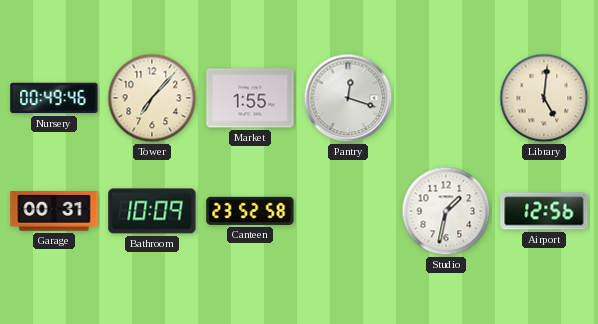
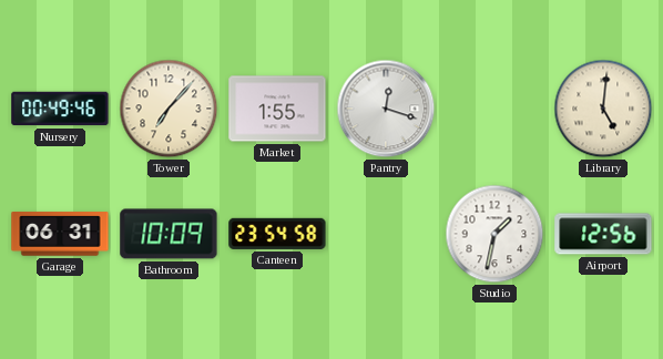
Garage: 00:31 -> 06:31 (60, 234)
Canteen: 23:52 -> 23:54 (277, 234)
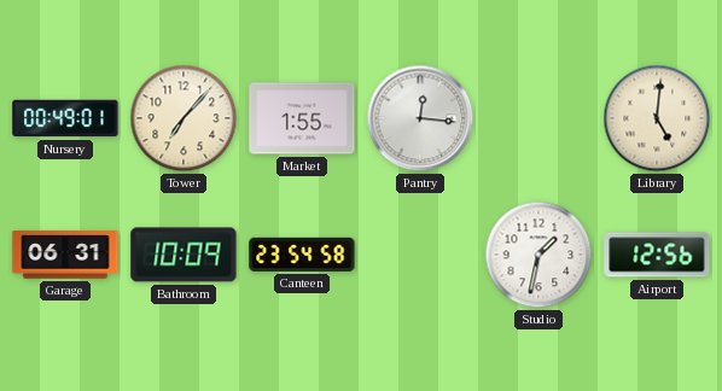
Nursery: 00:49:46 -> 00:49:01 (65, 118)
Pantry: 12:18 -> 12:16 (420, 118)
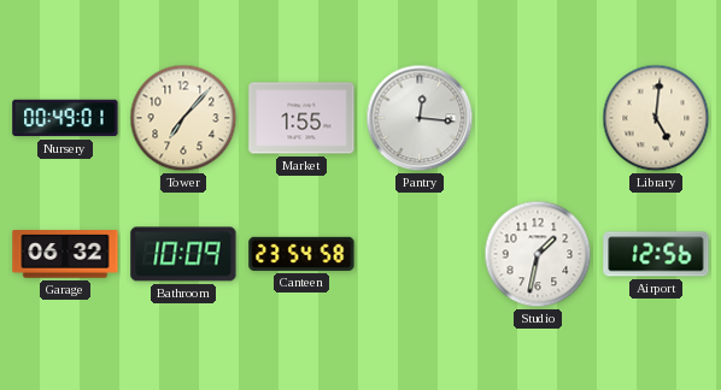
Garage: 06:31 -> 06:32 (65, 254)
